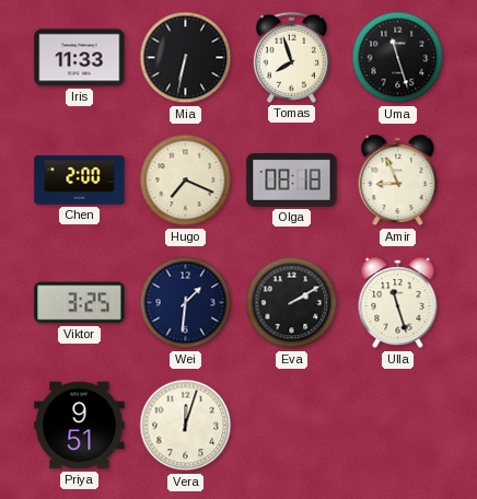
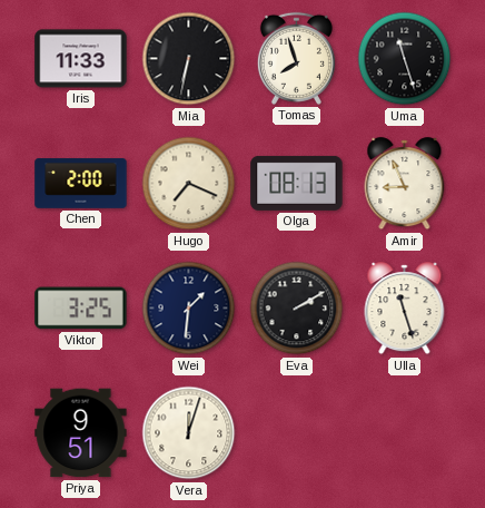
Olga: 08:18 -> 08:13 (297, 183)
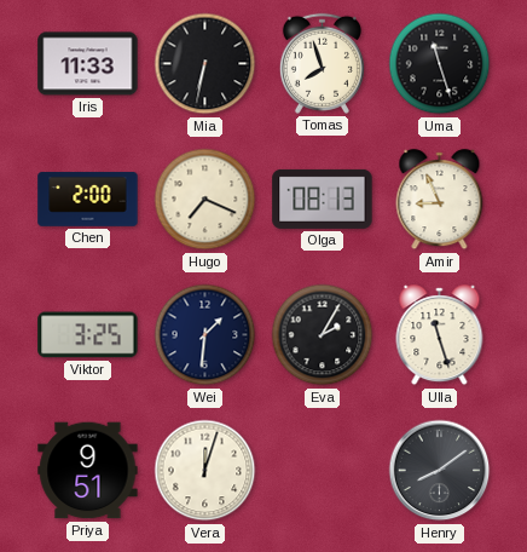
Eva: 2:10 -> 2:05 (323, 335)
Henry: none -> 8:09 (440, 471)
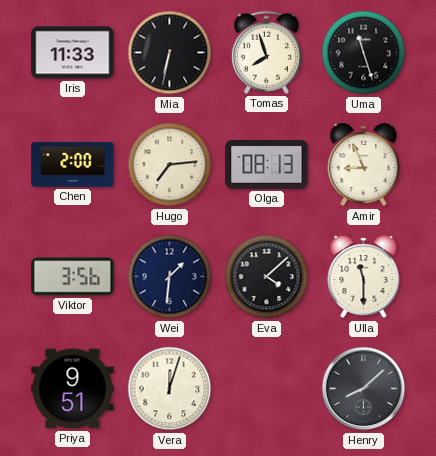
Hugo: 7:19 -> 7:14 (170, 165)
Viktor: 3:25 -> 3:56 (73, 277)
Eva: 2:05 -> 4:08 (267, 277)
Ulla: 11:27 -> 11:30 (364, 277)
Henry: 8:09 -> 8:08 (364, 389)
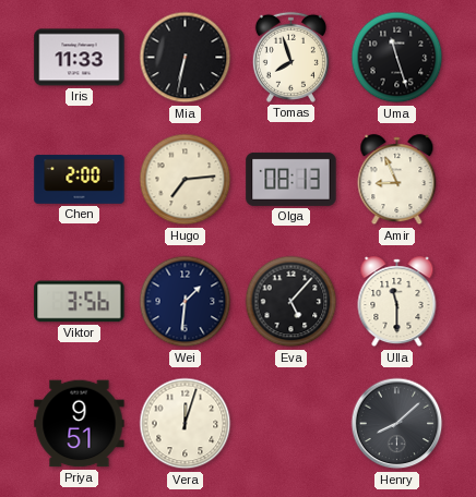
Eva: 4:08 -> 5:07 (291, 302)
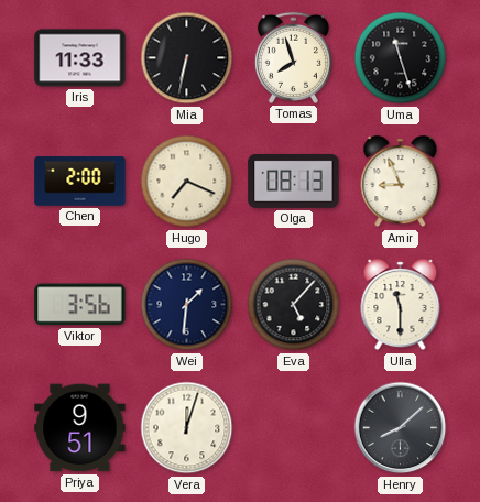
Hugo: 7:14 -> 7:19 (187, 182)
